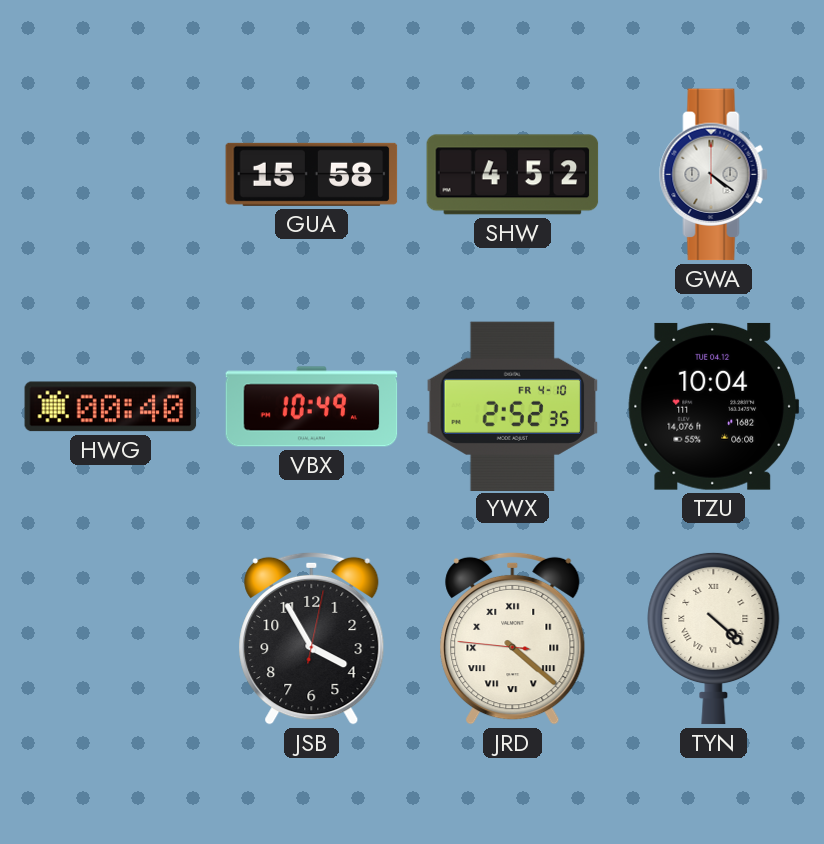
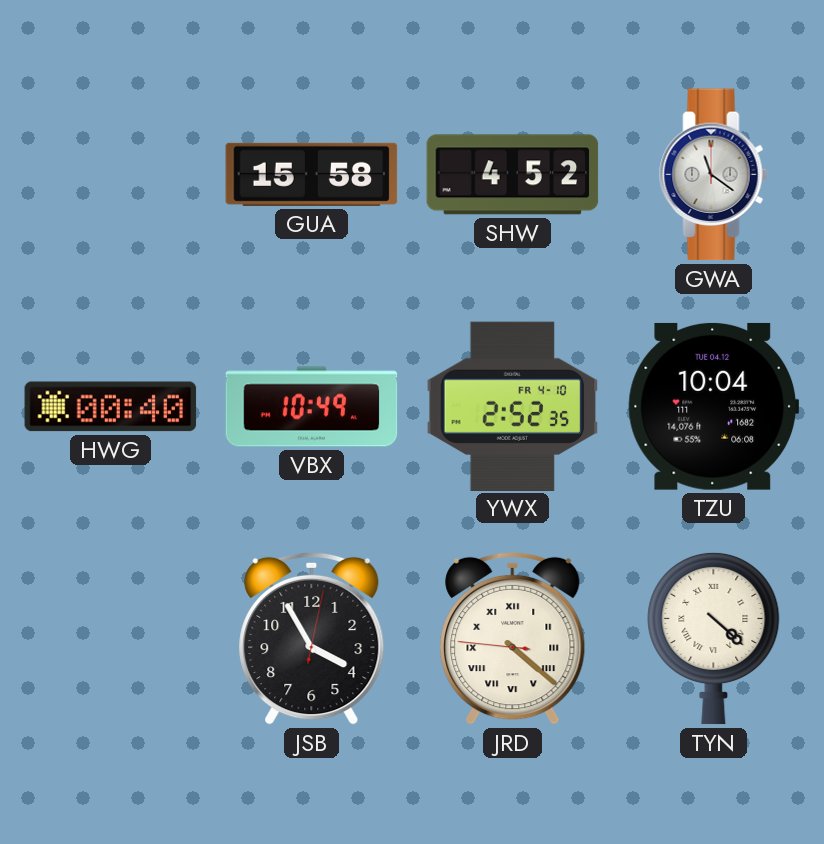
GWA: 4:21 -> 11:21 (714, 175)
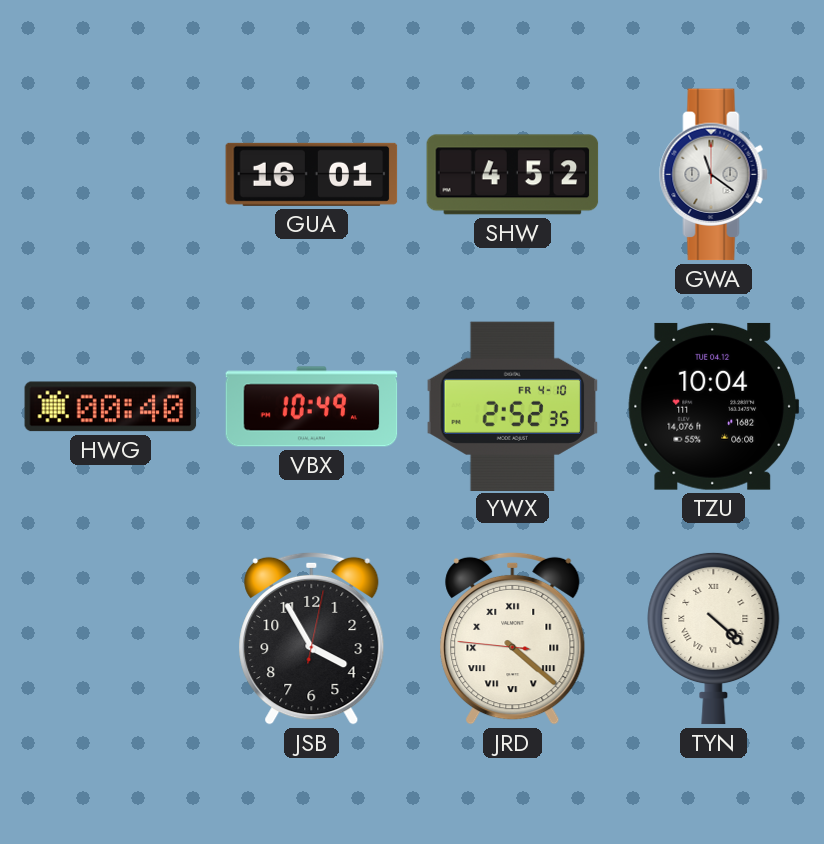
GUA: 15:58 -> 16:01 (312, 174)
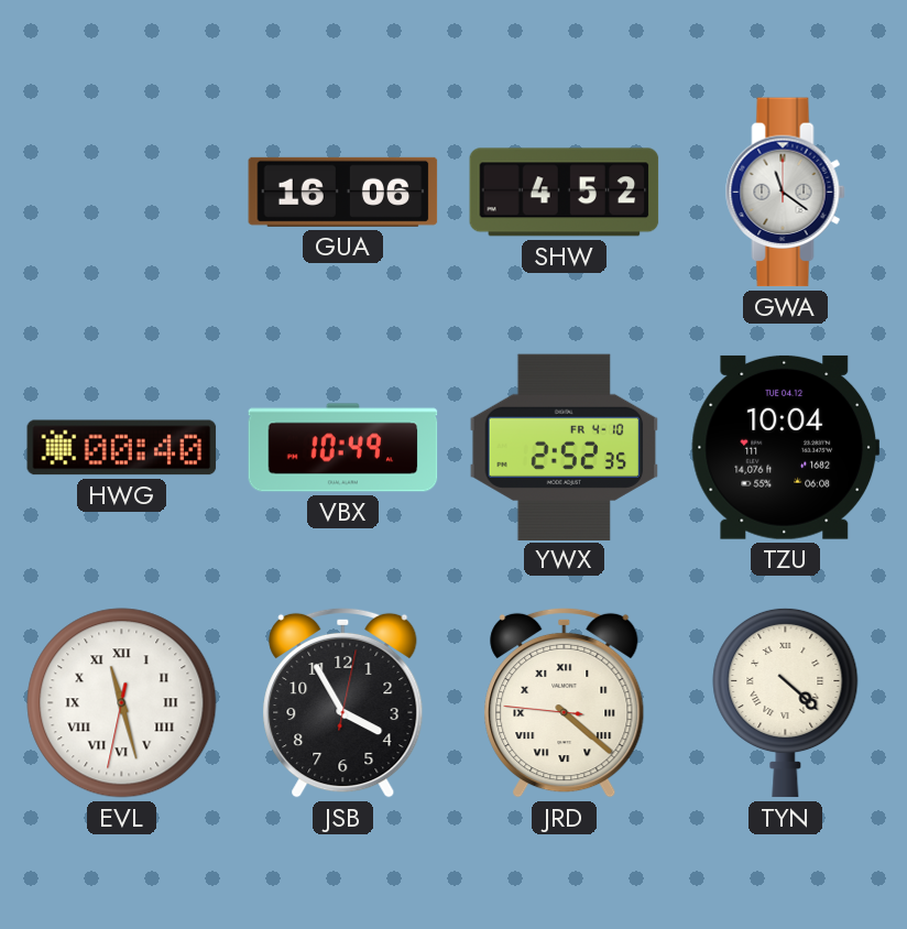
GUA: 16:01 -> 16:06 (343, 192)
EVL: none -> 11:27 (122, 703)
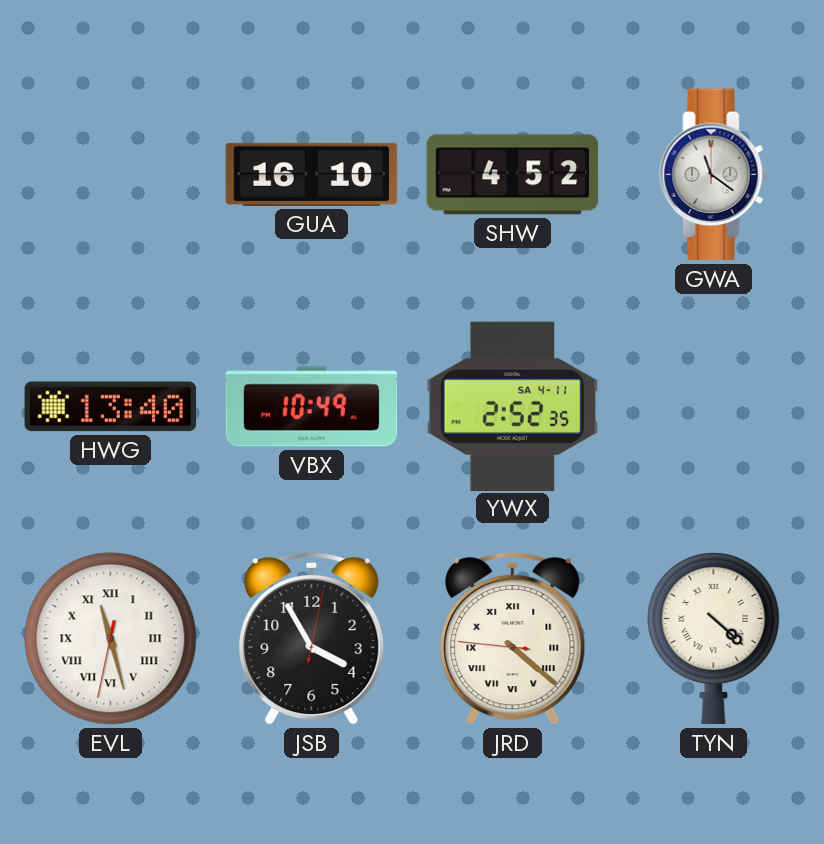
GUA: 16:06 -> 16:10 (312, 174)
HWG: 00:40 -> 13:40 (111, 407)
YWX date: FR 4-10 -> SA 4-11 (513, 406)
TZU: 10:04 -> none (786, 447)
